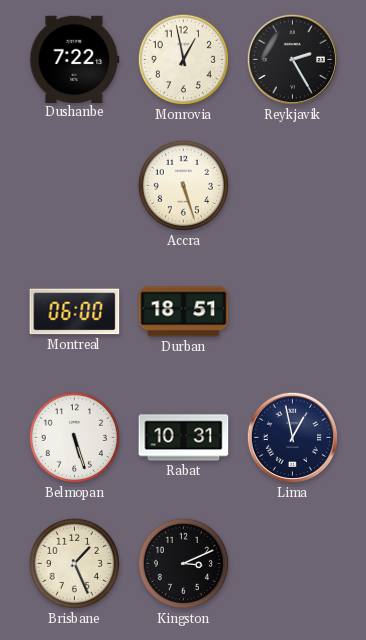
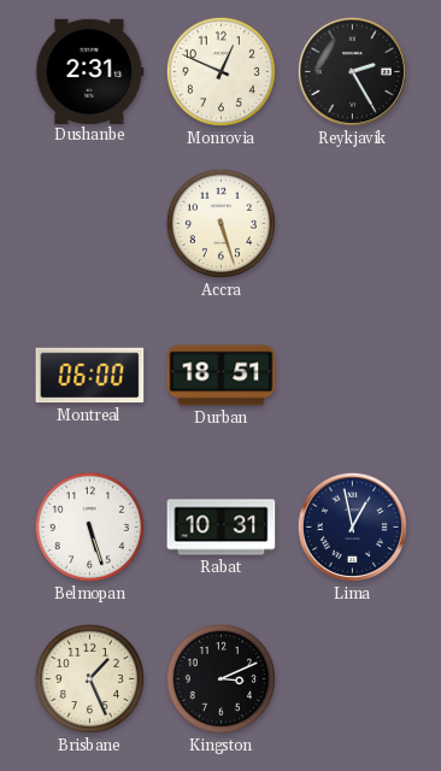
Dushanbe: 7:22 -> 2:31 (90, 71)
Monrovia: 12:58 -> 12:49 (220, 71)
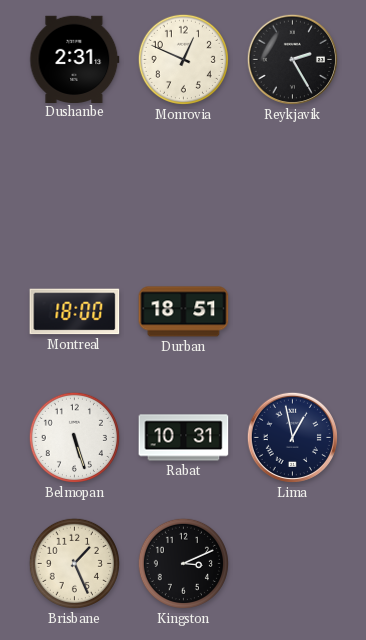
Accra: 5:27 -> none (220, 223)
Montreal: 06:00 -> 18:00 (75, 312)
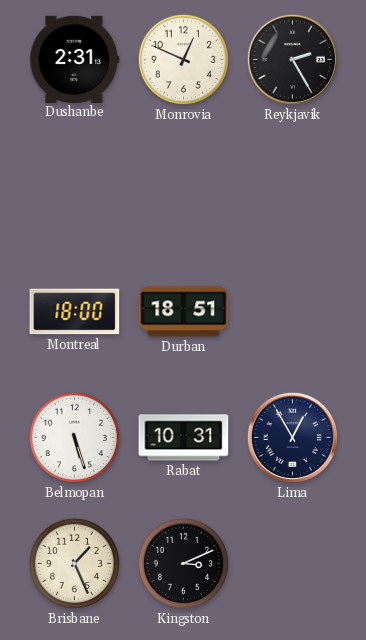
Lima: 12:58 -> 12:55 (292, 437)
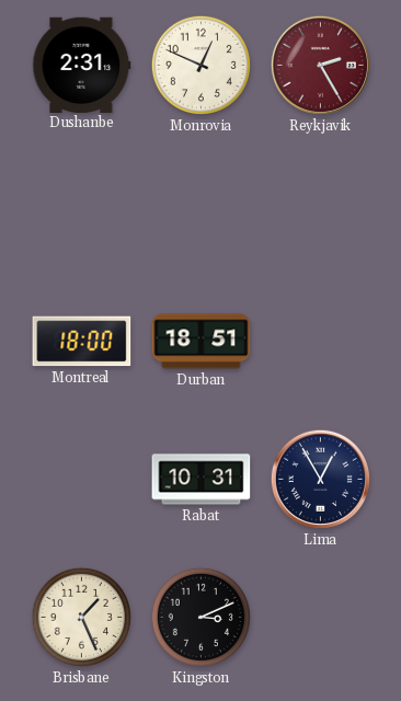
Reykjavik dial: black -> burgundy (320, 65)
Belmopan: 5:27 -> none (74, 437)
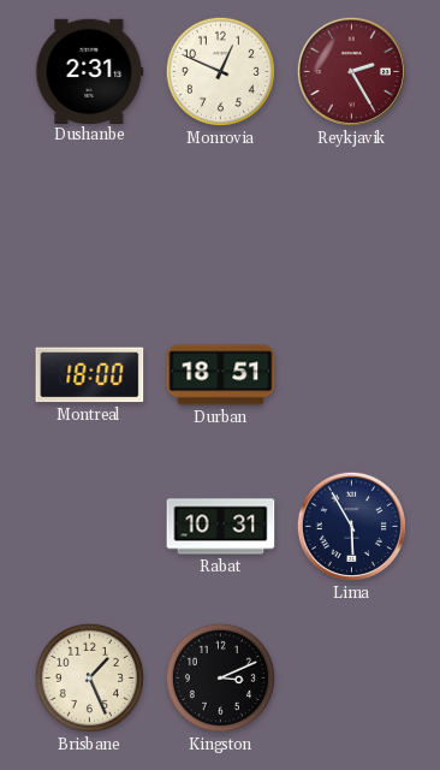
Lima: 12:55 -> 5:55 (351, 526)
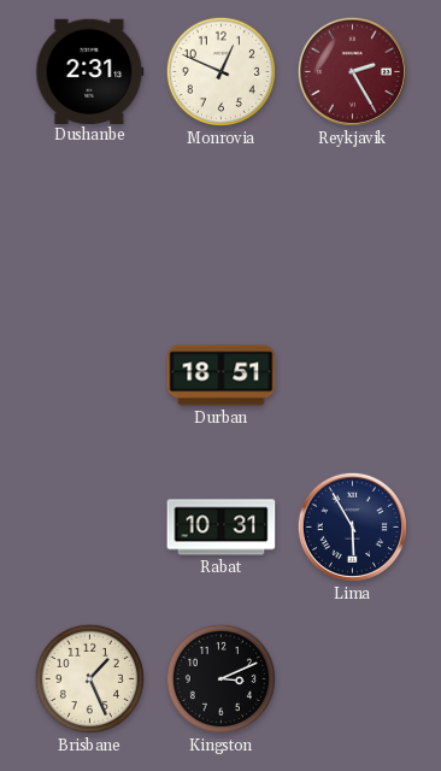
Montreal: 18:00 -> none (90, 375)
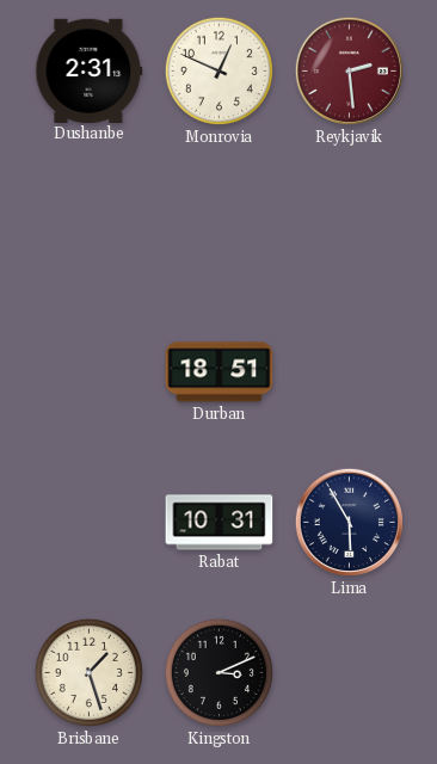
Reykjavik: 2:25 -> 2:29 (349, 70)
Brisbane: 1:26 -> 1:27 (88, 672)
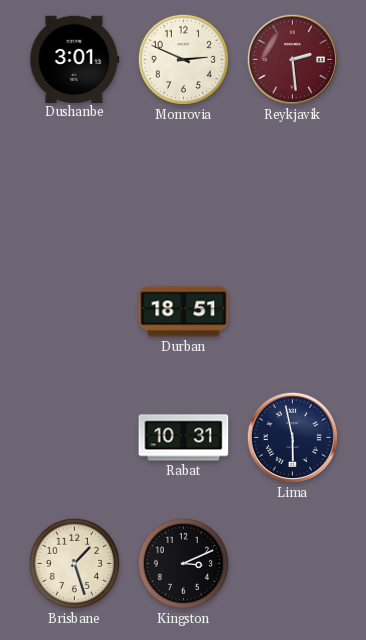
Dushanbe: 2:31 -> 3:01 (75, 59)
Monrovia: 12:49 -> 2:49 (183, 59)
Lima: 5:55 -> 5:58 (292, 437)
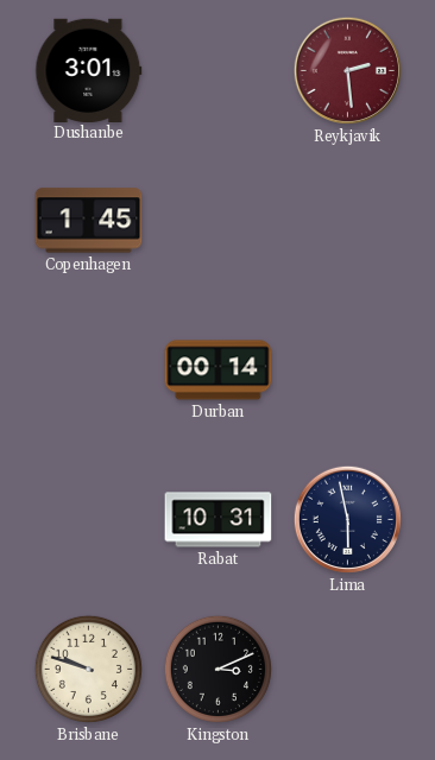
Monrovia: 2:49 -> none (183, 59)
Copenhagen: none -> 1:45 (89, 221)
Durban: 18:51 -> 00:14 (219, 370)
Brisbane: 1:27 -> 9:48 (88, 669)
